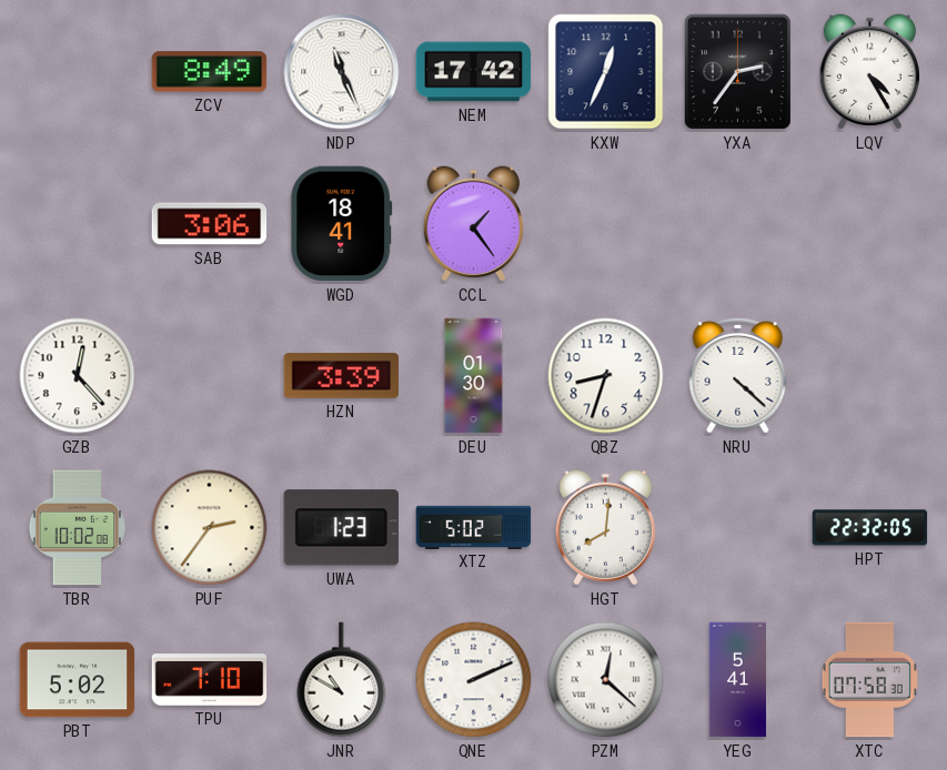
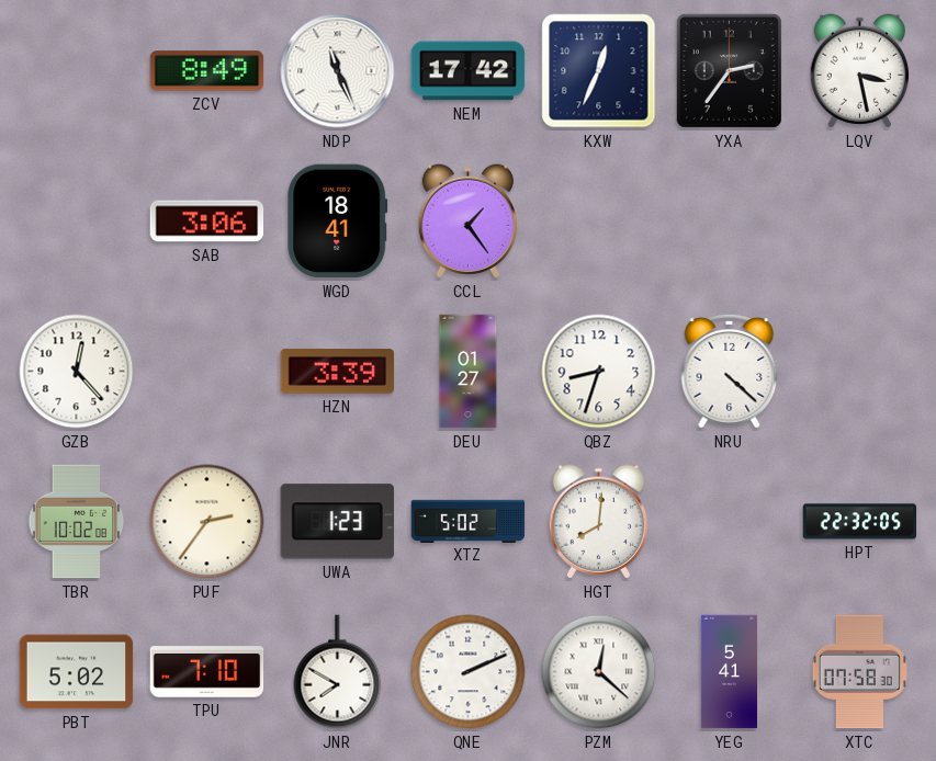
LQV: 4:25 -> 3:28 (859, 71)
DEU: 01:30 -> 01:27 (469, 372)
JNR: 10:50 -> 7:50 (338, 672)
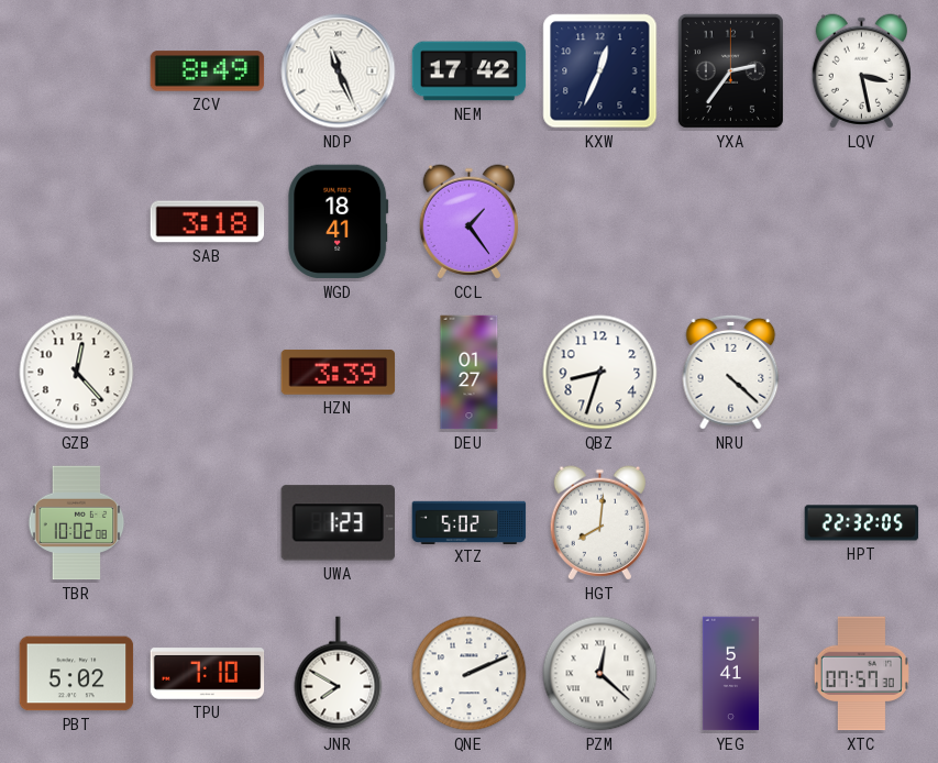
SAB: 3:06 -> 3:18 (208, 222)
PUF: 2:36 -> none (207, 522)
XTC: 07:58 -> 07:57 (861, 674)
